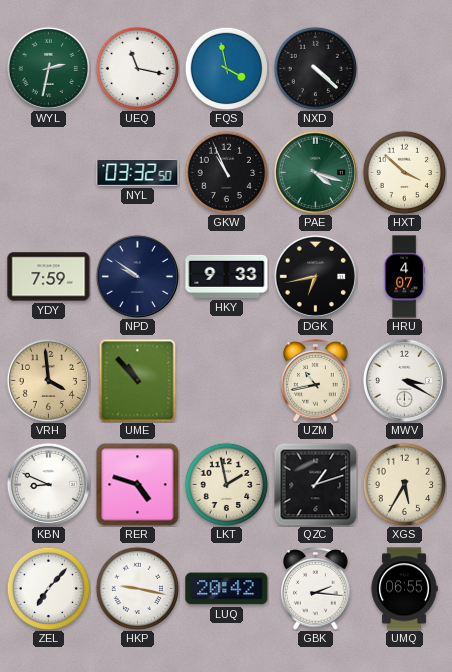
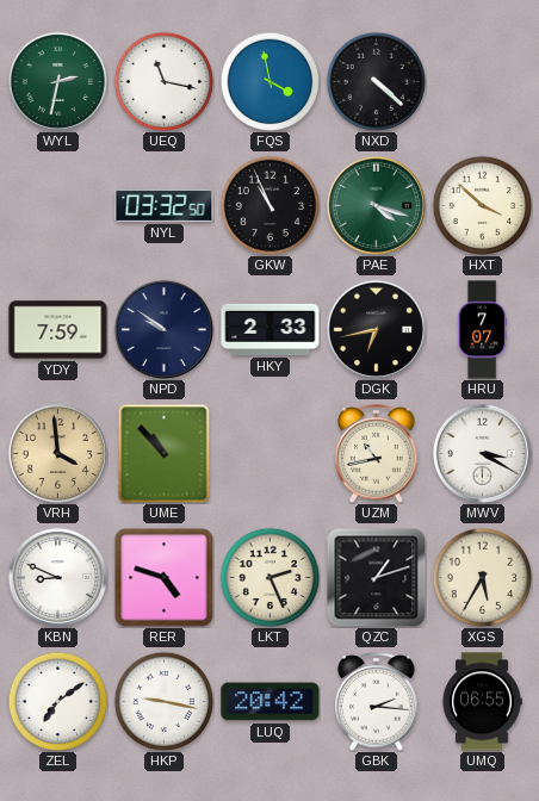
HKY: 9:33 -> 2:33 (271, 329)
HRU: 4:07 -> 7:07 (482, 330)
LKT: 1:58 -> 2:26 (269, 577)
ZEL: 7:07 -> 7:09 (57, 701)
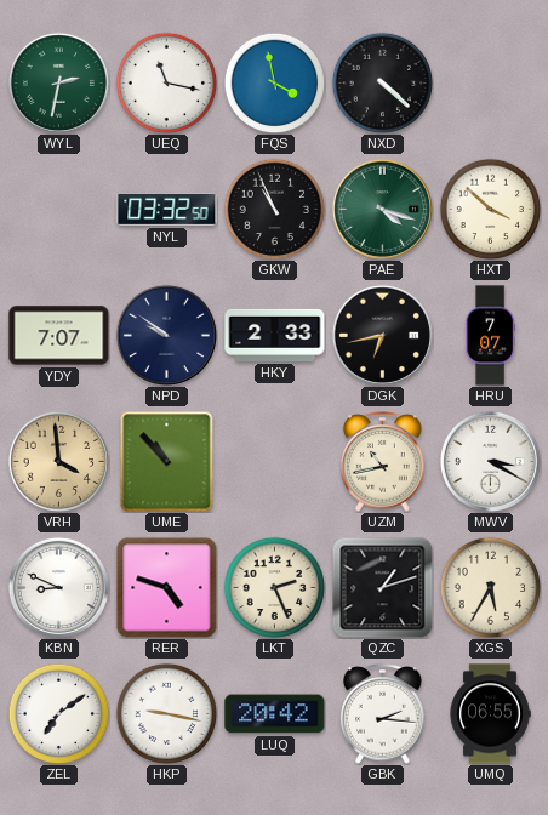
YDY: 7:59 -> 7:07 (59, 336)
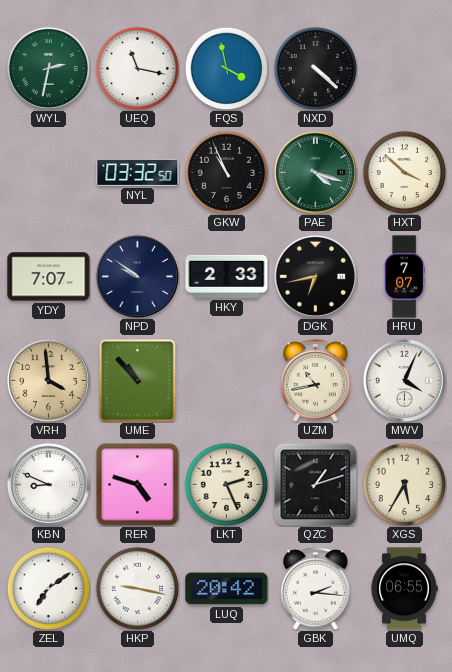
MWV: 3:20 -> 4:04 (404, 380)
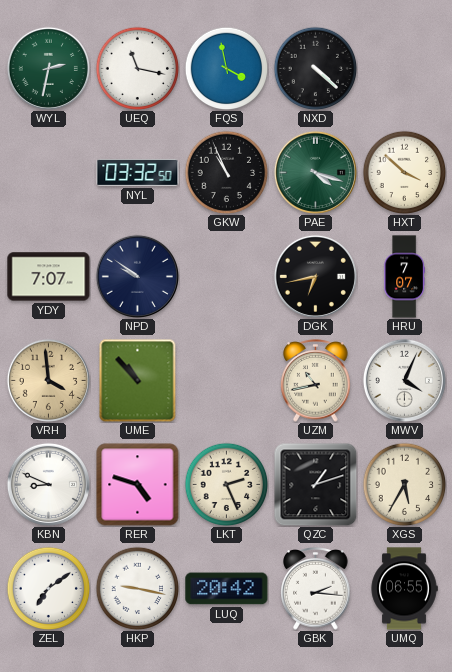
HKY: 2:33 -> none (227, 276)
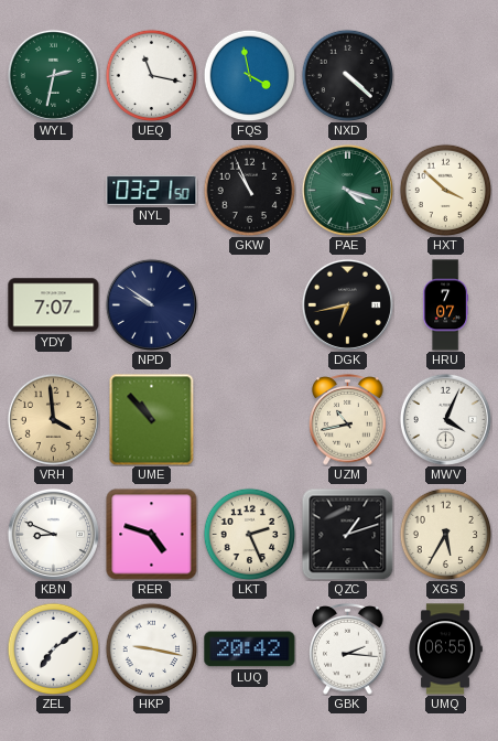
NYL: 03:32 -> 03:21 (152, 190)
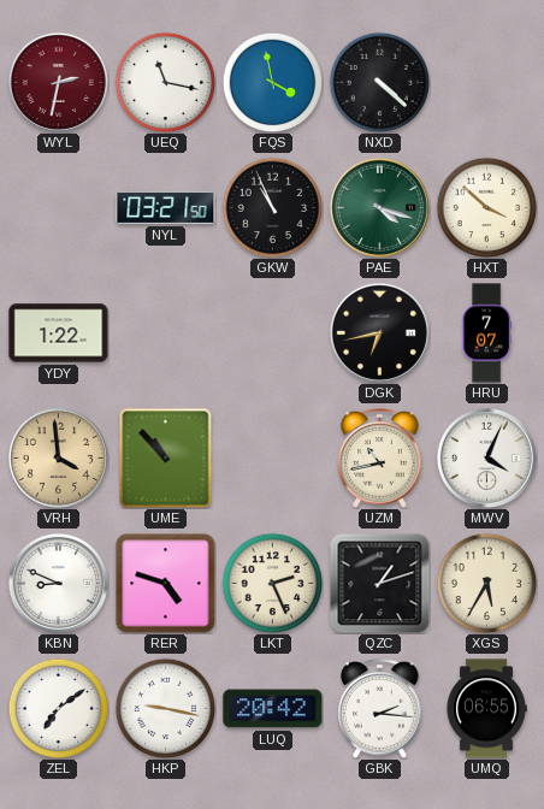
WYL dial: green -> burgundy (58, 82)
YDY: 7:07 -> 1:22 (59, 333)
NPD: 9:51 -> none (151, 304)
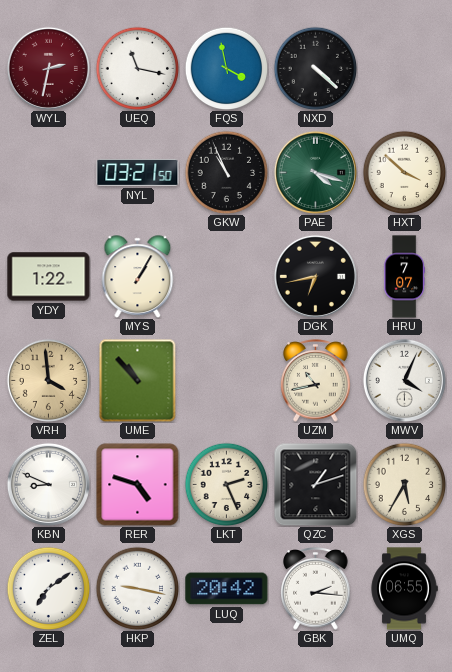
MYS: none -> 1:05 (138, 277)
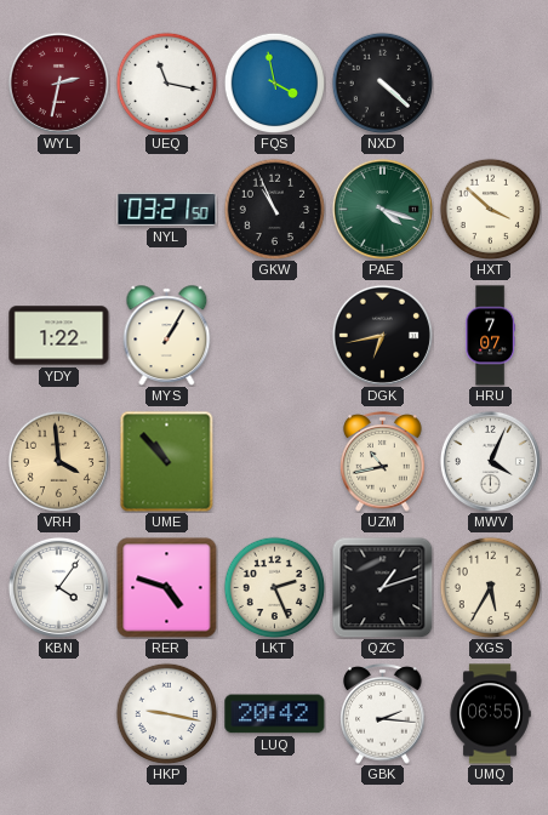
KBN: 8:49 -> 4:06 (58, 587)
ZEL: 7:09 -> none (48, 588)
